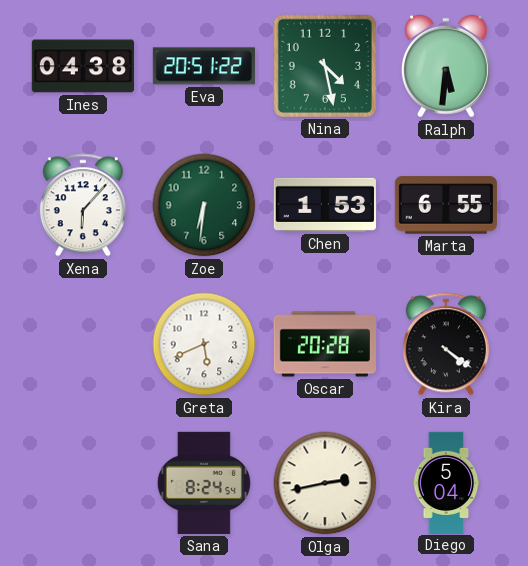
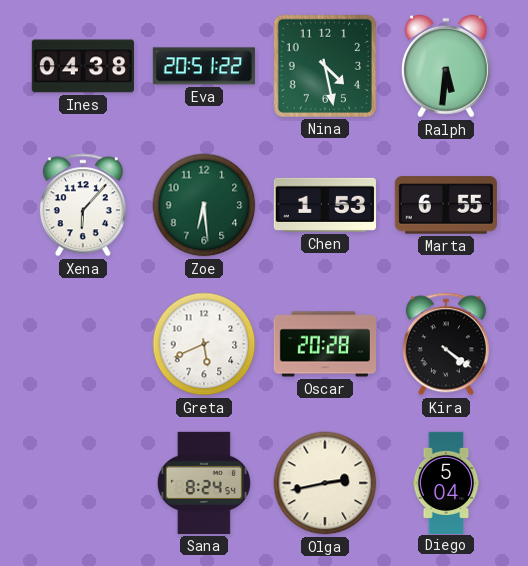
Zoe: 6:31 -> 6:29 (204, 205)
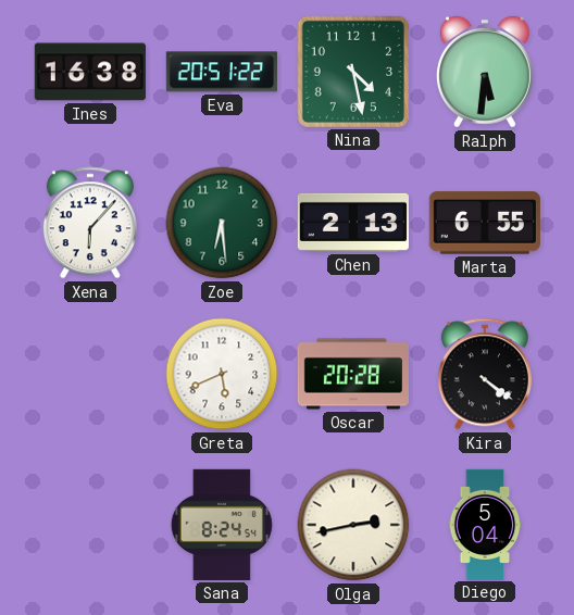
Ines: 04:38 -> 16:38 (90, 72)
Chen: 1:53 -> 2:13 (353, 223)
